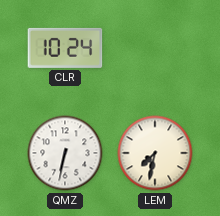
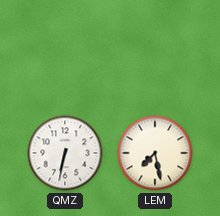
CLR: 10:24 -> none (65, 48)
LEM: 7:32 -> 7:28 (155, 153)
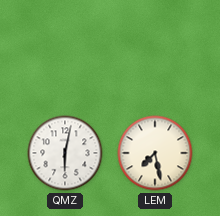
QMZ: 6:32 -> 6:02 (65, 153)
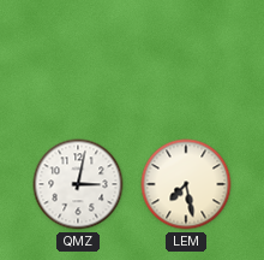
QMZ: 6:02 -> 3:02 (78, 184)
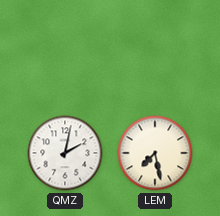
QMZ: 3:02 -> 2:02 (65, 153)
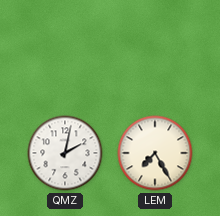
LEM: 7:28 -> 7:25 (155, 153)
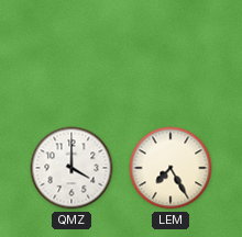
QMZ: 2:02 -> 4:00 (71, 168)
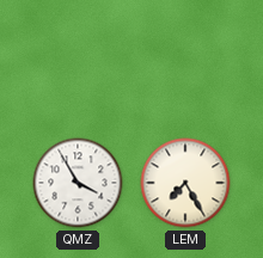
QMZ: 4:00 -> 3:55 (78, 183)
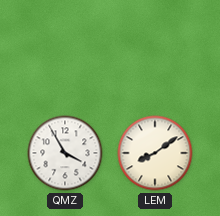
LEM: 7:25 -> 8:09 (155, 153)
